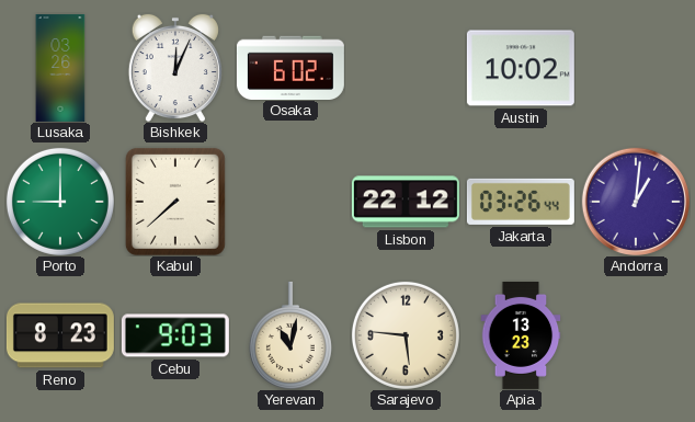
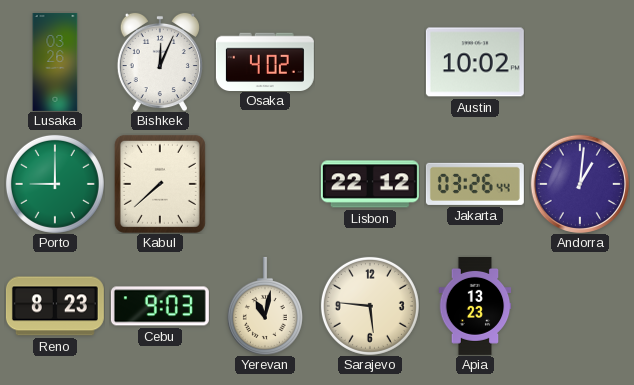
Osaka: 6:02 -> 4:02 (265, 61)
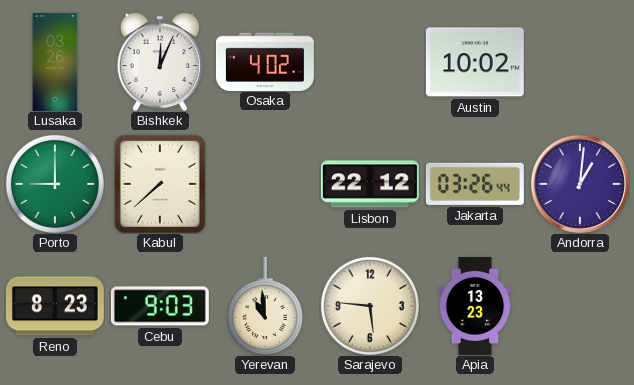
Yerevan: 11:02 -> 10:59 (265, 306)
